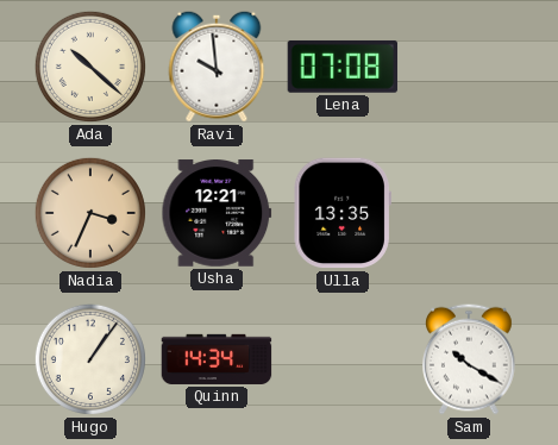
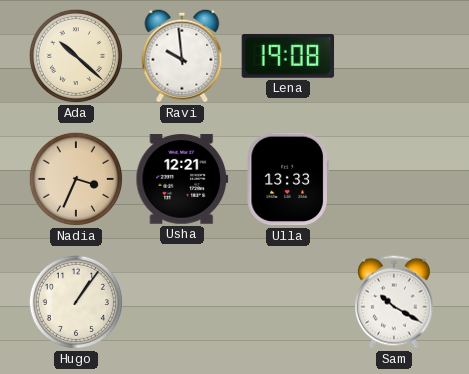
Lena: 07:08 -> 19:08 (288, 56)
Ulla: 13:35 -> 13:33 (288, 179)
Quinn: 14:34 -> none (217, 359)
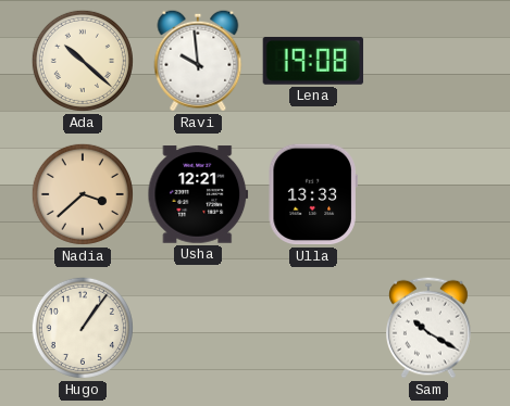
Nadia: 3:34 -> 3:38 (83, 194)
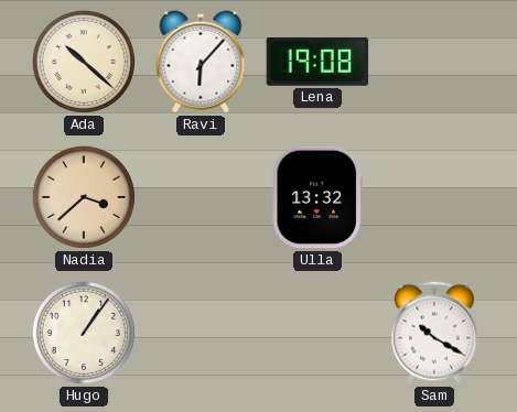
Ravi: 9:59 -> 6:07 (201, 62)
Usha: 12:21 -> none (198, 194)
Ulla: 13:33 -> 13:32 (317, 197)
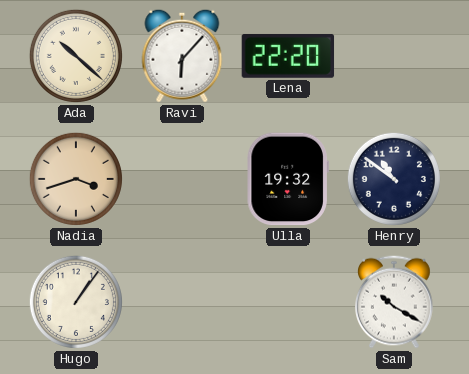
Lena: 19:08 -> 22:20 (288, 56)
Nadia: 3:38 -> 3:42 (76, 179)
Ulla: 13:32 -> 19:32 (288, 179)
Henry: none -> 10:51 (394, 179)
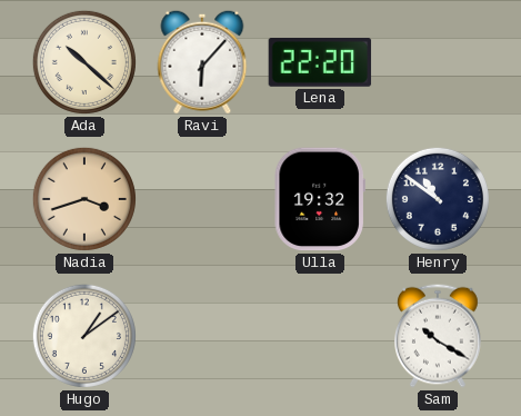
Hugo: 1:06 -> 1:09 (84, 336)
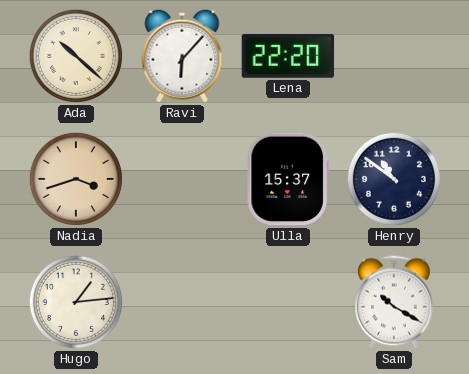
Ulla: 19:32 -> 15:37 (288, 179)
Hugo: 1:09 -> 1:14 (76, 302)
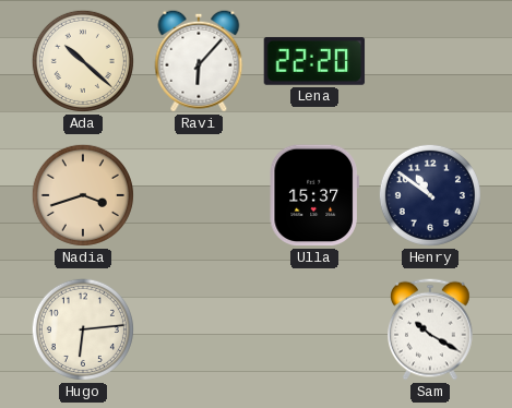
Hugo: 1:14 -> 6:14 (83, 329)
